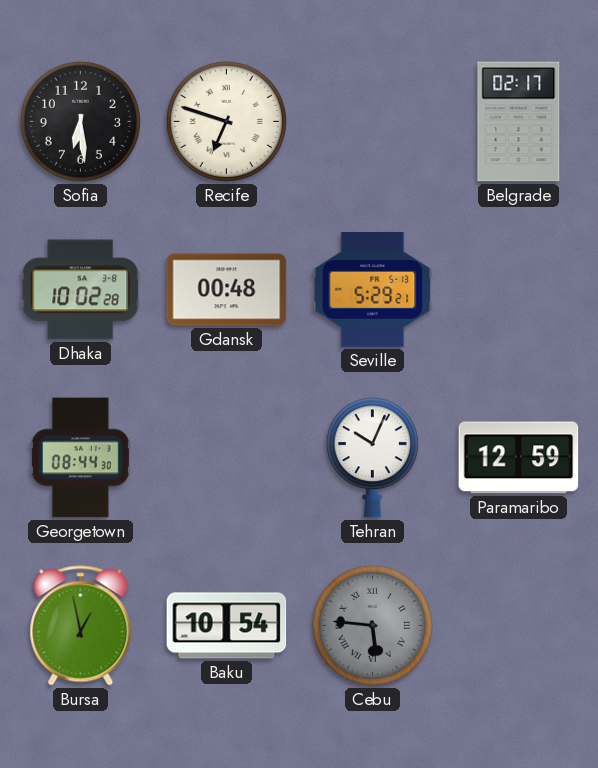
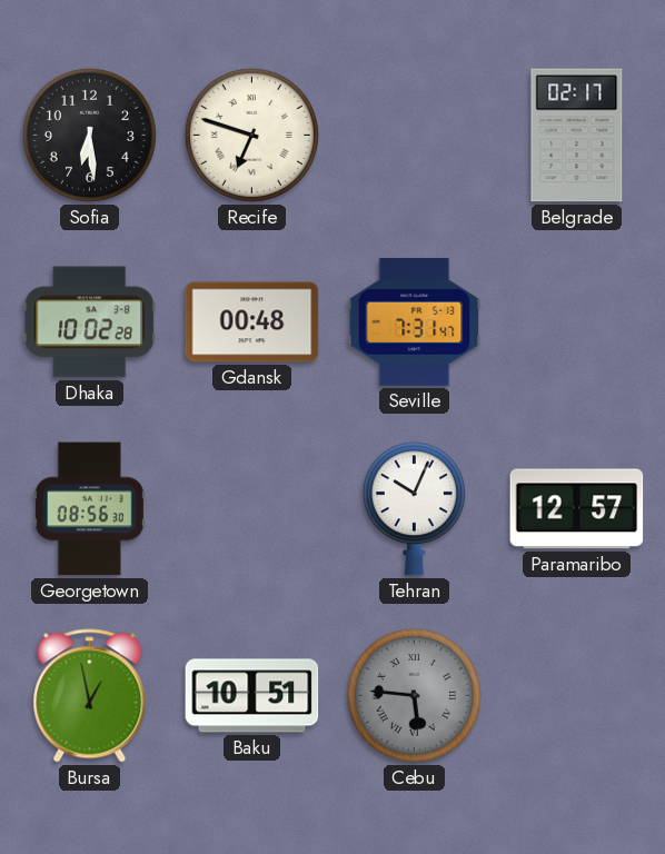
Seville: 5:29 -> 7:31 (415, 321)
Georgetown: 08:44 -> 08:56 (89, 509)
Paramaribo: 12:59 -> 12:57 (577, 509)
Baku: 10:54 -> 10:51 (252, 696)
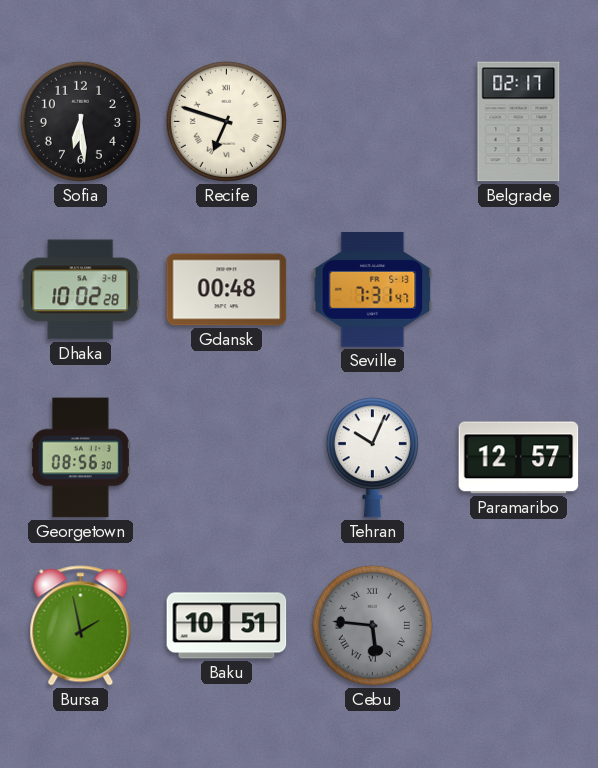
Bursa: 12:58 -> 1:58 (81, 626)
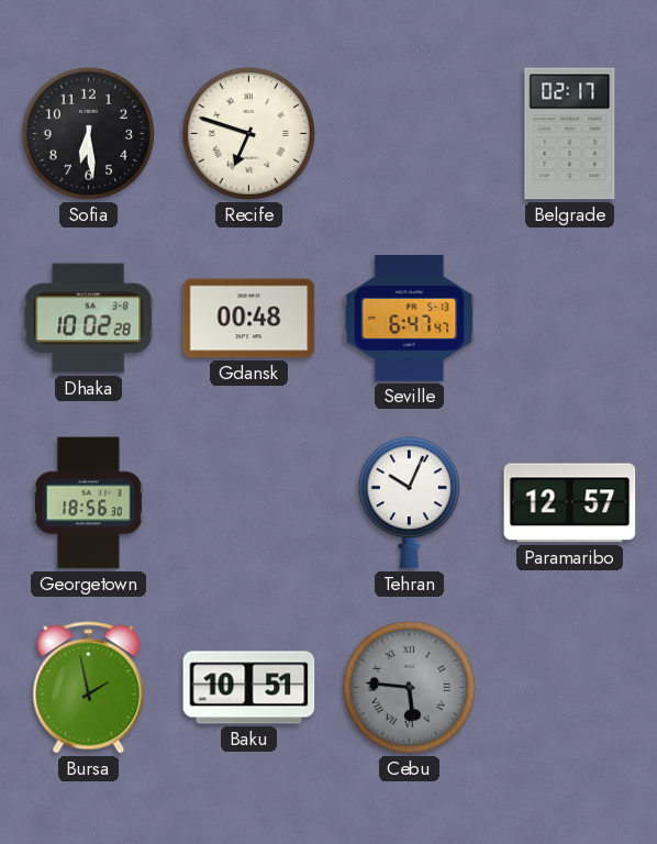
Seville: 7:31 -> 6:47 (410, 318)
Georgetown: 08:56 -> 18:56 (88, 503)
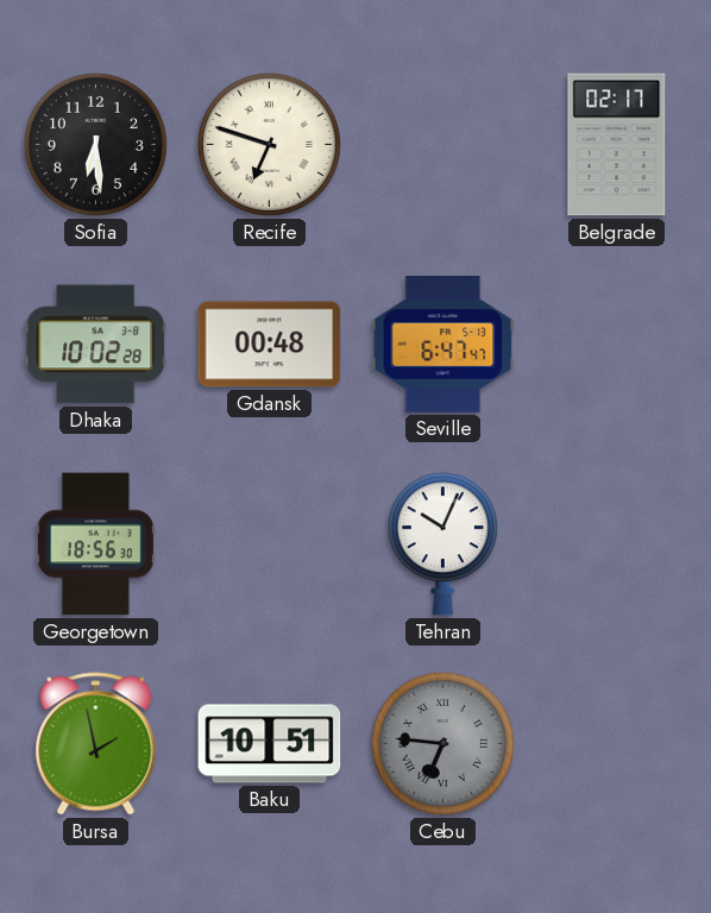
Paramaribo: 12:57 -> none (570, 503)
Cebu: 5:46 -> 6:46 (442, 743)
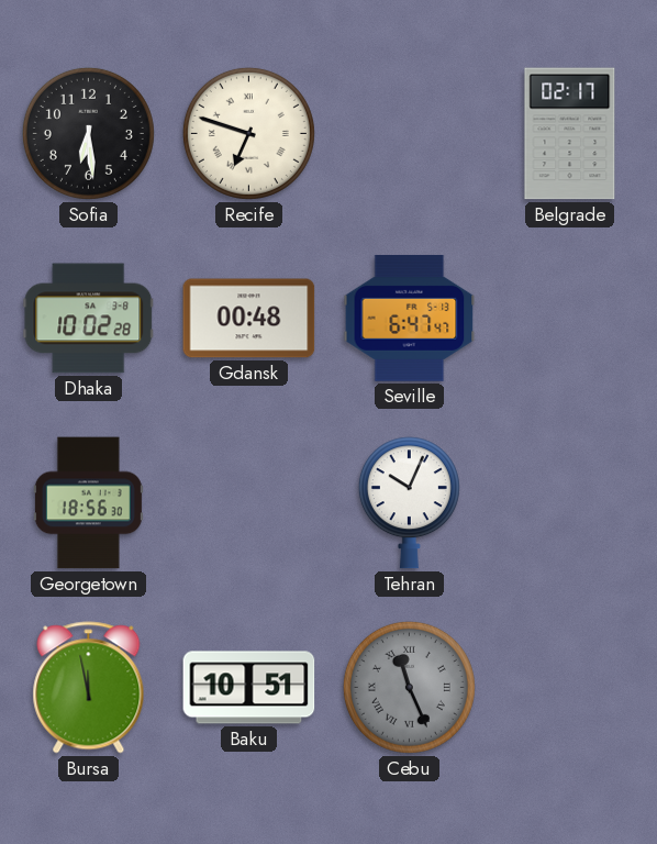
Bursa: 1:58 -> 11:58 (89, 688)
Cebu: 6:46 -> 11:26 (409, 687)
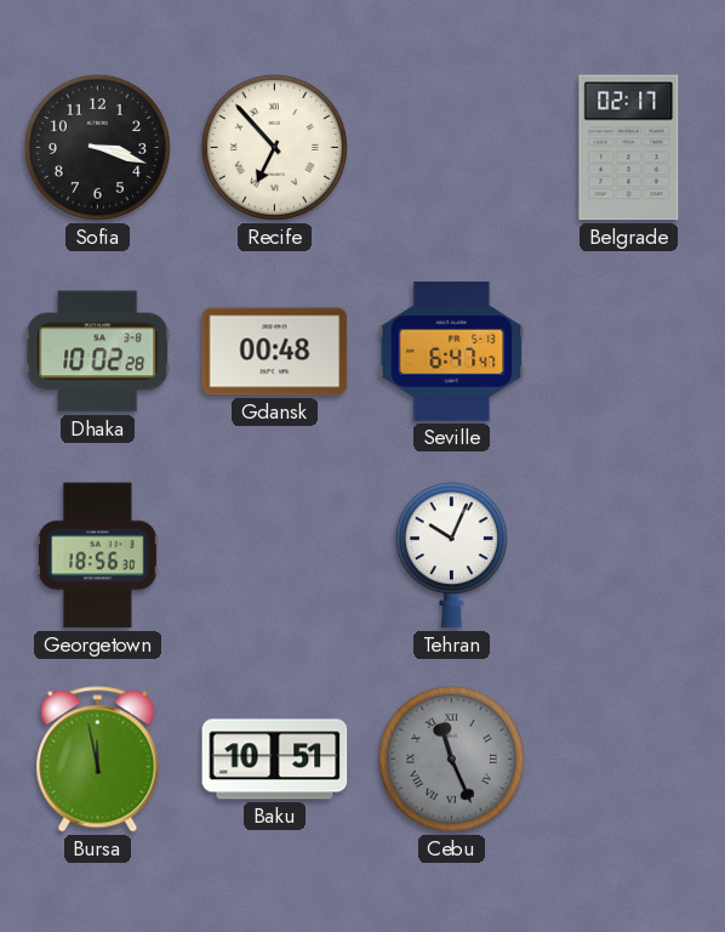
Sofia: 6:29 -> 3:18 (97, 147)
Recife: 6:48 -> 6:53 (274, 147)
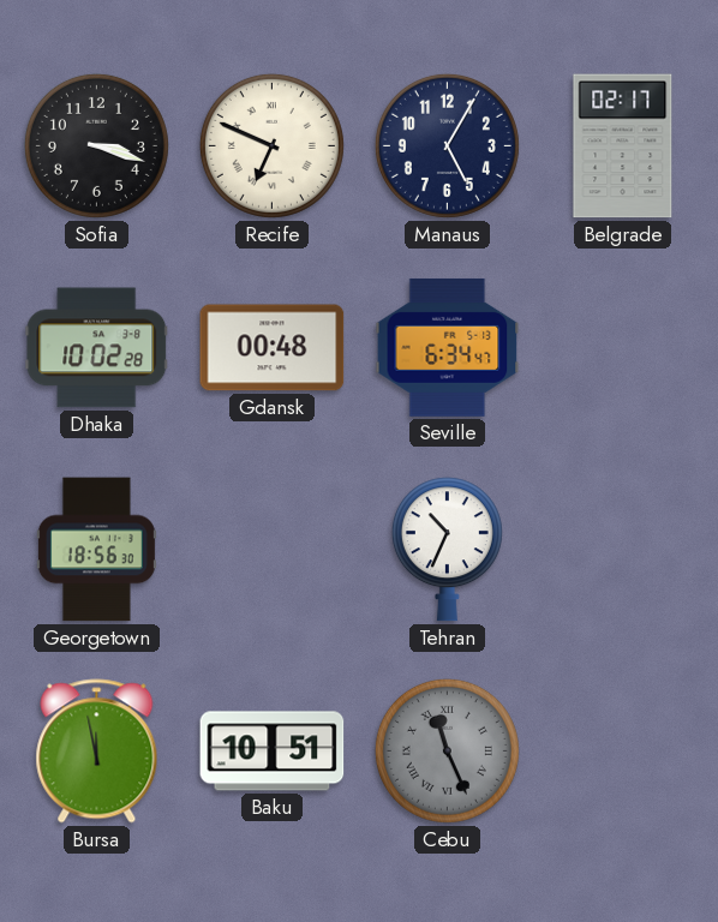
Recife: 6:53 -> 6:49 (271, 145)
Manaus: none -> 5:05 (447, 145)
Seville: 6:47 -> 6:34 (448, 347)
Tehran: 10:04 -> 10:34 (447, 550)
